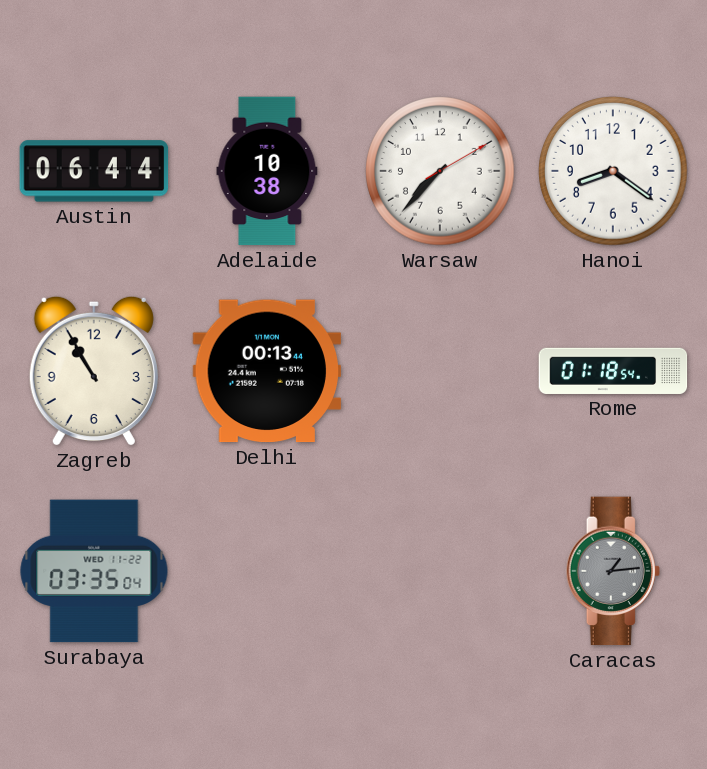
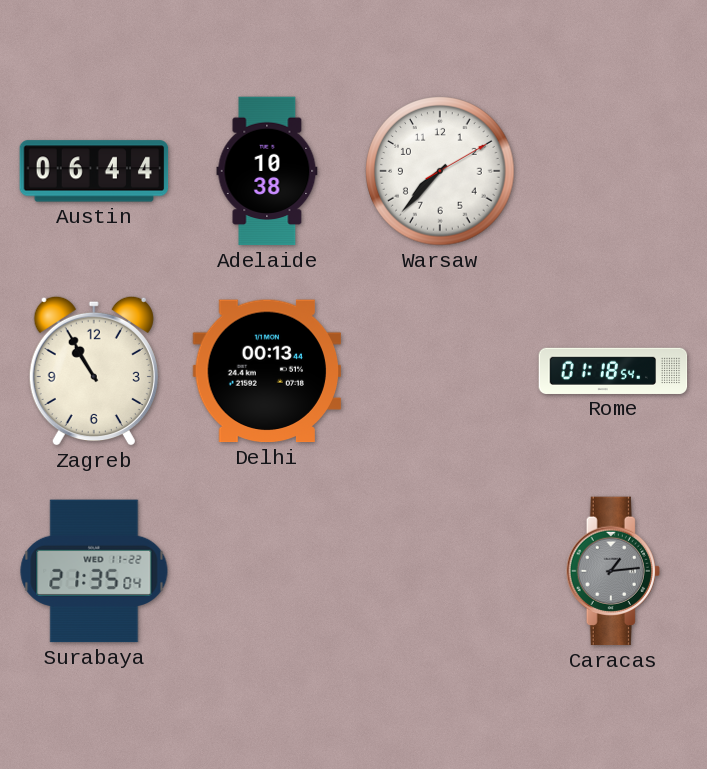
Hanoi: 8:21 -> none (613, 171)
Surabaya: 03:35 -> 21:35 (94, 571)
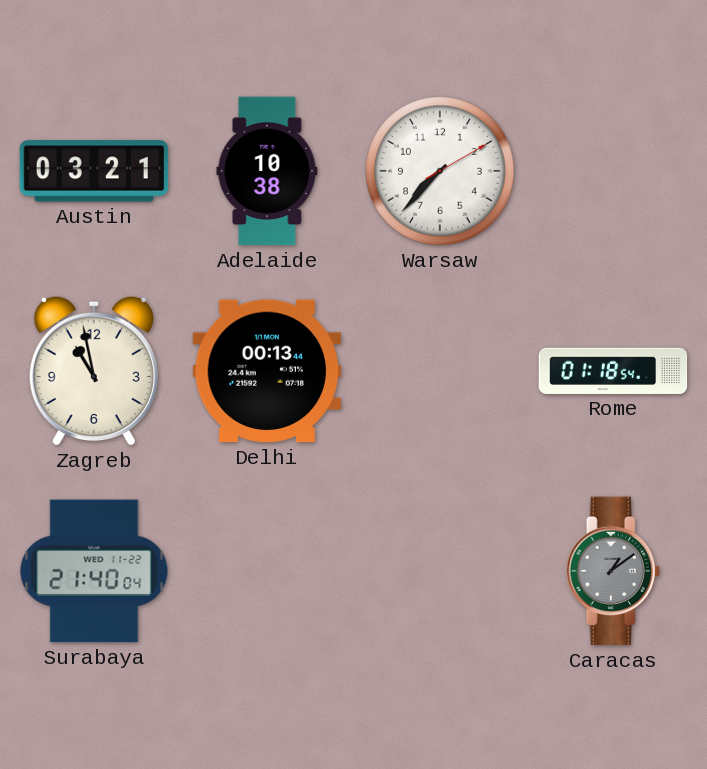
Austin: 06:44 -> 03:21 (94, 171)
Zagreb: 10:55 -> 10:58 (94, 371)
Surabaya: 21:35 -> 21:40 (94, 571)
Caracas: 1:14 -> 1:09 (613, 571)
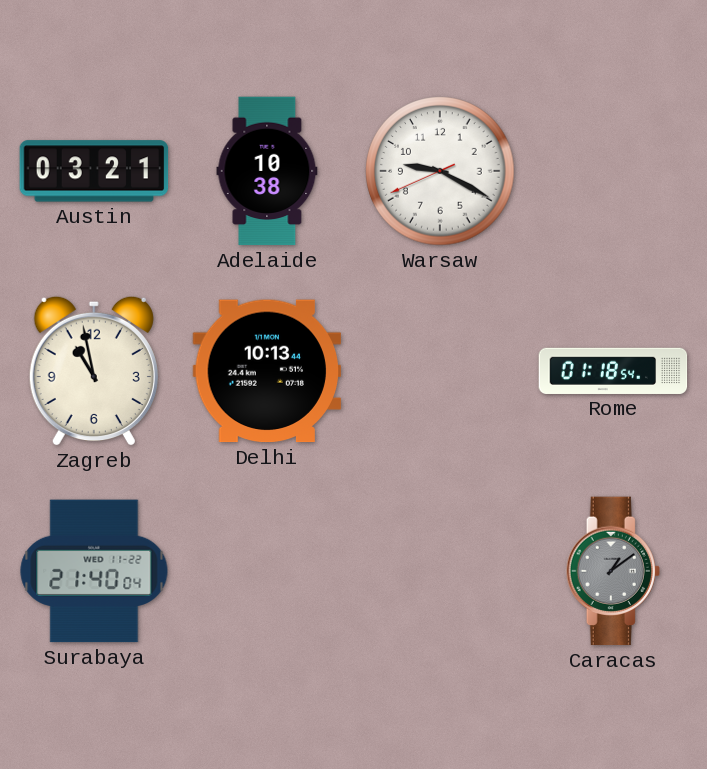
Warsaw: 7:37 -> 9:19 (440, 171)
Delhi: 00:13 -> 10:13 (266, 371)
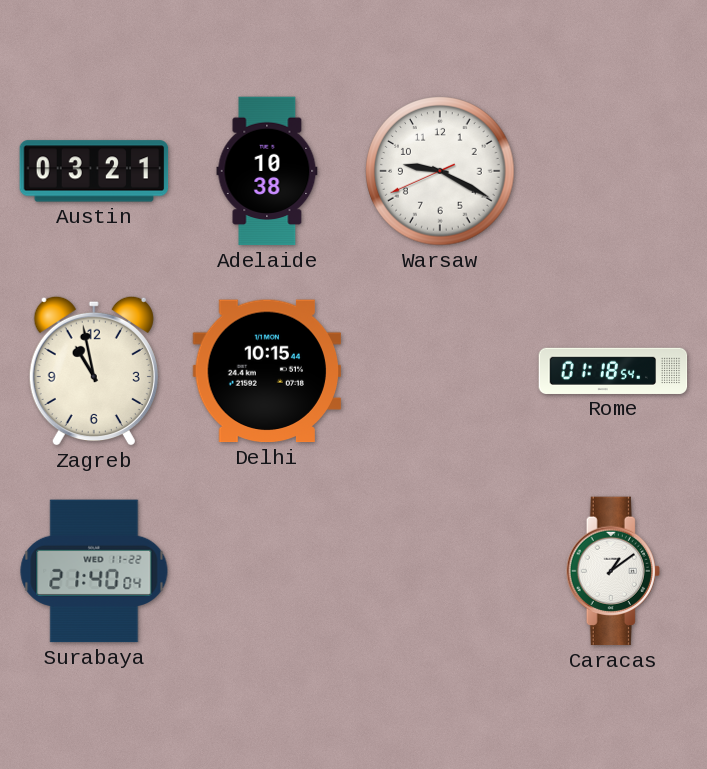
Delhi: 10:13 -> 10:15 (266, 371)
Caracas dial: grey -> white (613, 571)
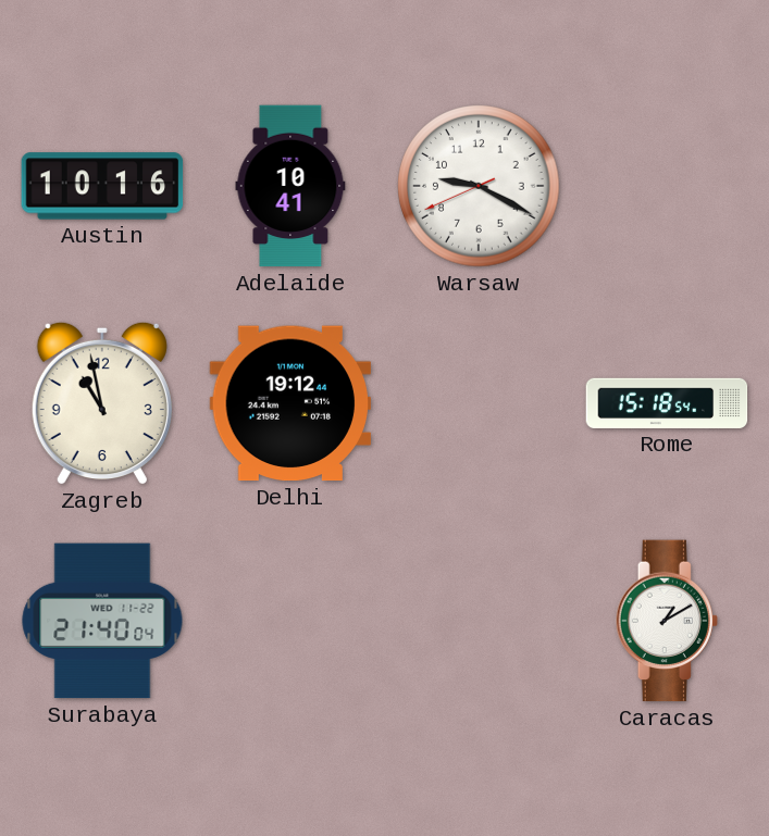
Austin: 03:21 -> 10:16 (102, 186)
Adelaide: 10:38 -> 10:41 (290, 186)
Delhi: 10:15 -> 19:12 (289, 403)
Rome: 01:18 -> 15:18 (667, 403)
Caracas: 1:09 -> 1:10 (667, 621)
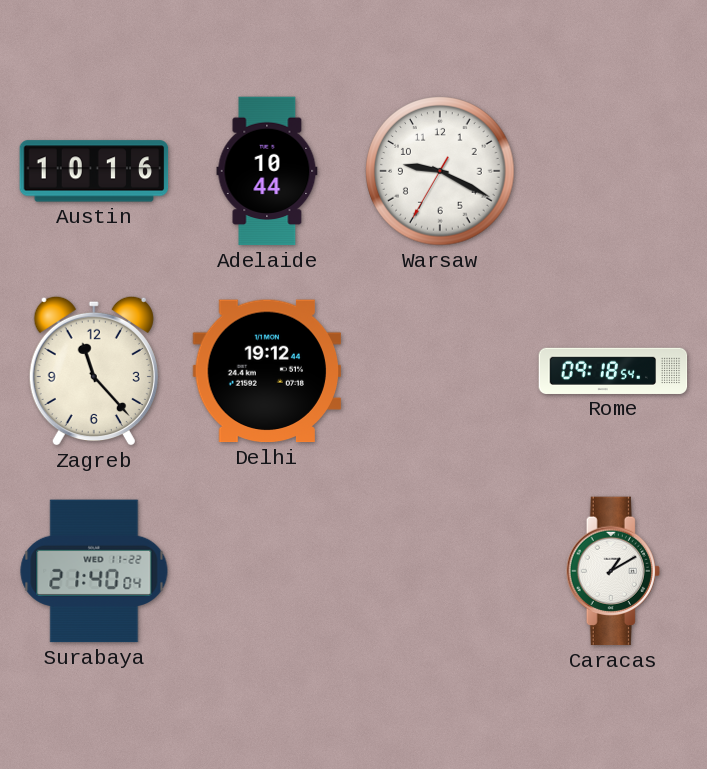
Adelaide: 10:41 -> 10:44 (267, 171)
Warsaw: 9:19:41 -> 9:19:35 (440, 171)
Zagreb: 10:58 -> 11:23 (94, 371)
Rome: 15:18 -> 09:18 (613, 371)
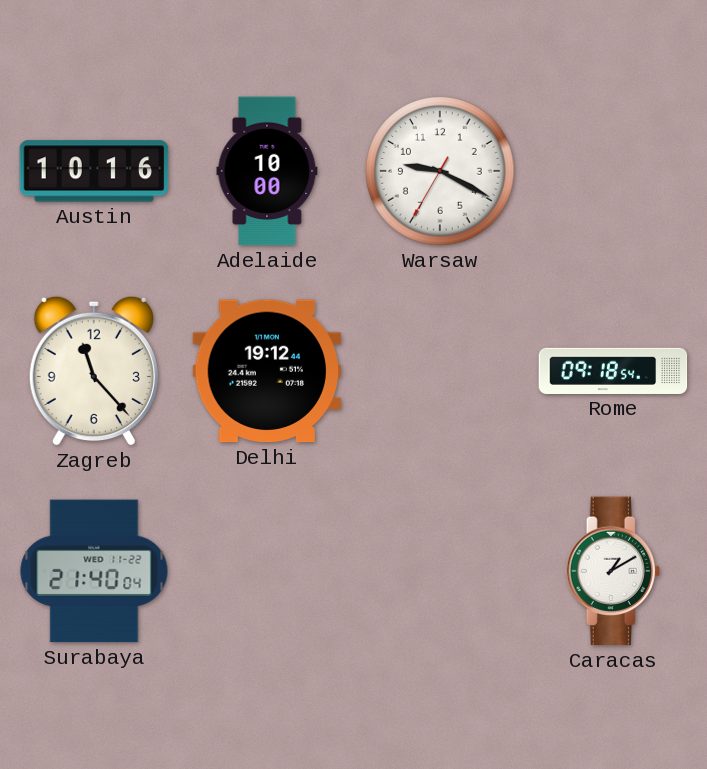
Adelaide: 10:44 -> 10:00 (267, 171)
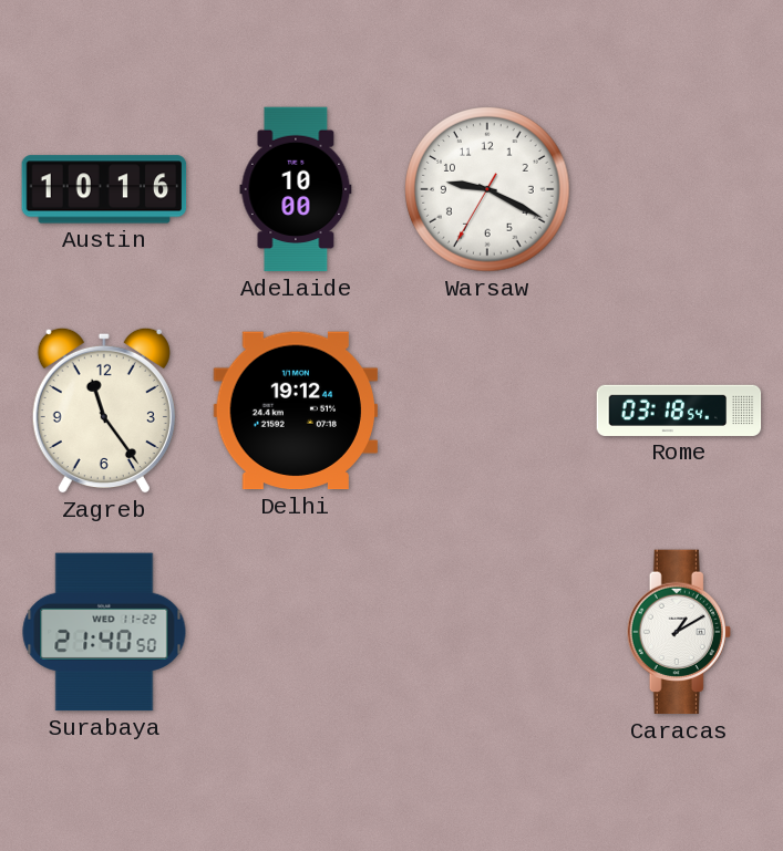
Zagreb: 11:23 -> 11:24 (104, 411)
Rome: 09:18 -> 03:18 (679, 411)
Surabaya: 21:40:04 -> 21:40:50 (104, 632)
